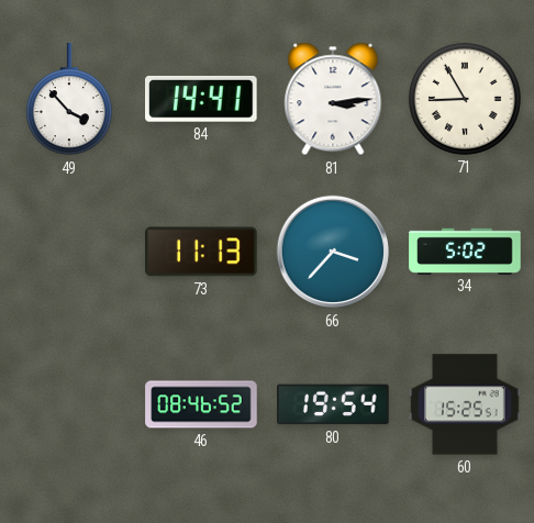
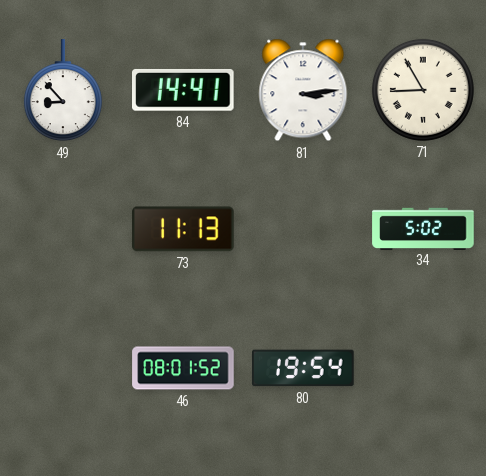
49: 3:53 -> 8:53 (63, 91)
66: 3:37 -> none (333, 252)
46: 08:46 -> 08:01 (183, 368)
60: 15:25 -> none (465, 404)
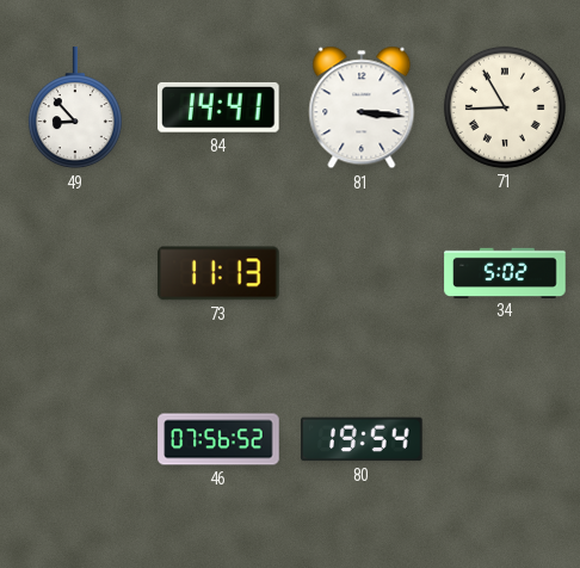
81: 3:14 -> 3:16 (362, 107)
46: 08:01 -> 07:56 (218, 439)
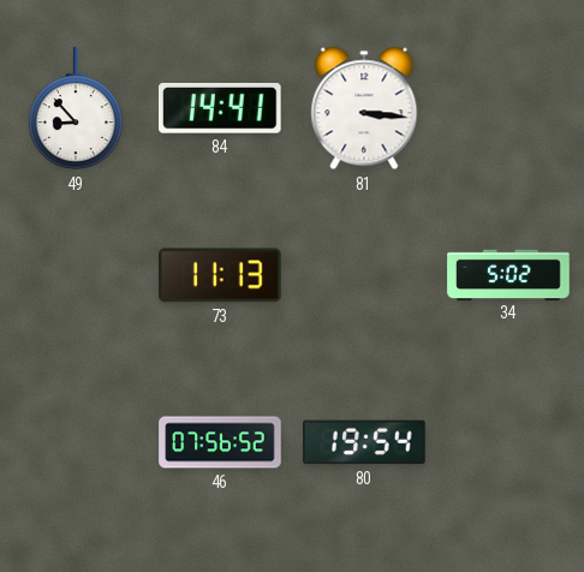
71: 8:55 -> none (505, 107)
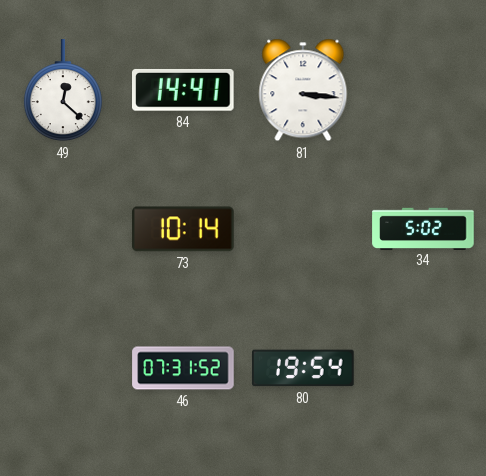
49: 8:53 -> 12:22 (63, 91)
73: 11:13 -> 10:14 (183, 229)
46: 07:56 -> 07:31 (183, 368)
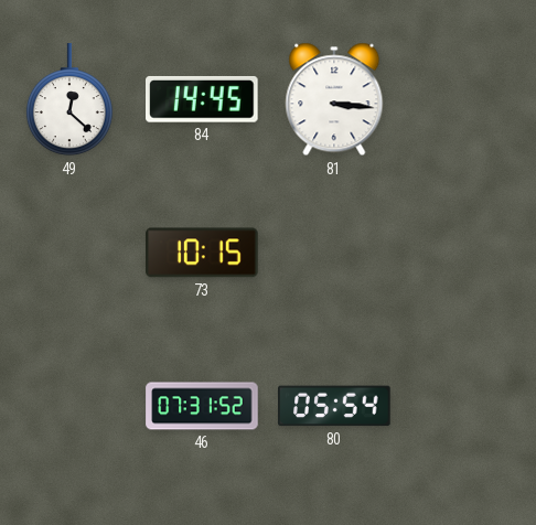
84: 14:41 -> 14:45 (203, 99)
73: 10:14 -> 10:15 (202, 253)
34: 5:02 -> none (423, 228)
80: 19:54 -> 05:54 (334, 406)
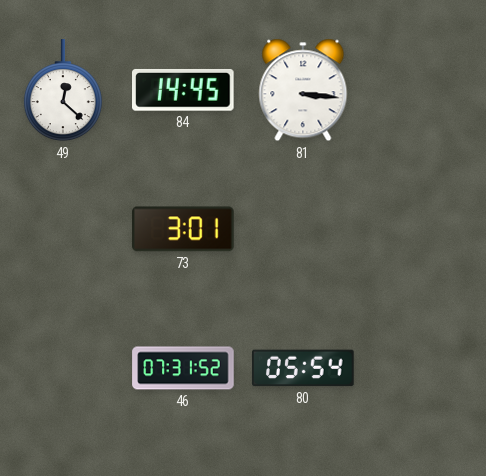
73: 10:15 -> 3:01 (183, 229)
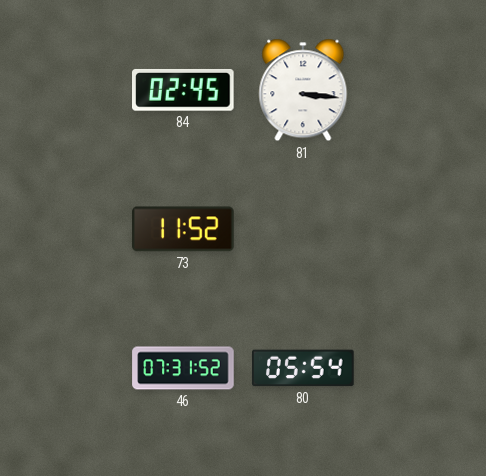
49: 12:22 -> none (63, 91)
84: 14:45 -> 02:45 (184, 90)
73: 3:01 -> 11:52 (183, 229)
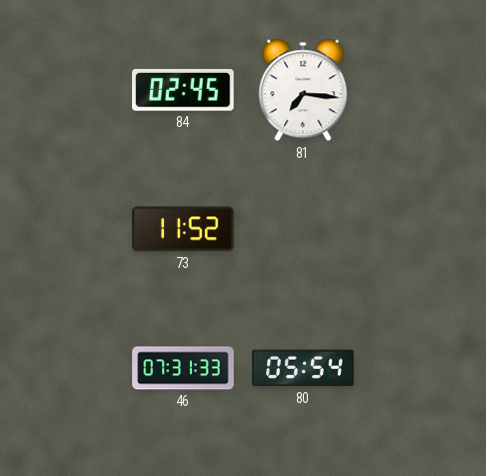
81: 3:16 -> 7:16 (303, 90)
46: 07:31:52 -> 07:31:33 (183, 368)
